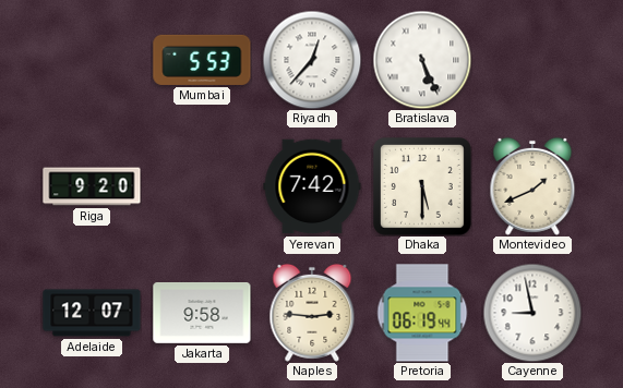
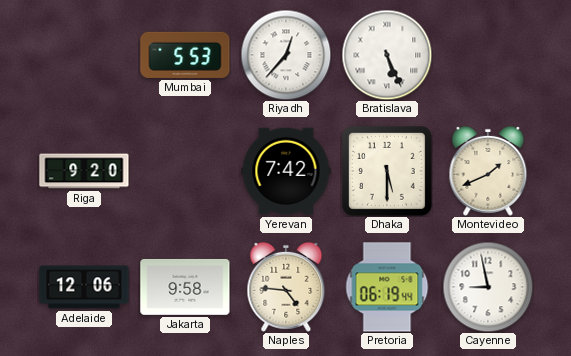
Adelaide: 12:07 -> 12:06 (84, 287)
Naples: 2:46 -> 4:46 (286, 287)
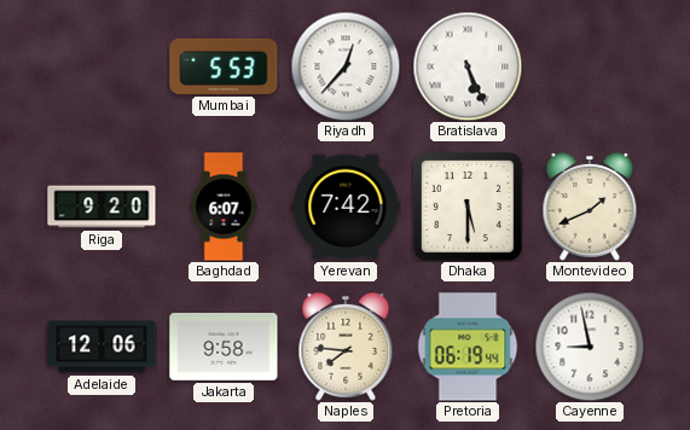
Baghdad: none -> 6:07 (224, 207)
Naples: 4:46 -> 7:46 (346, 347)
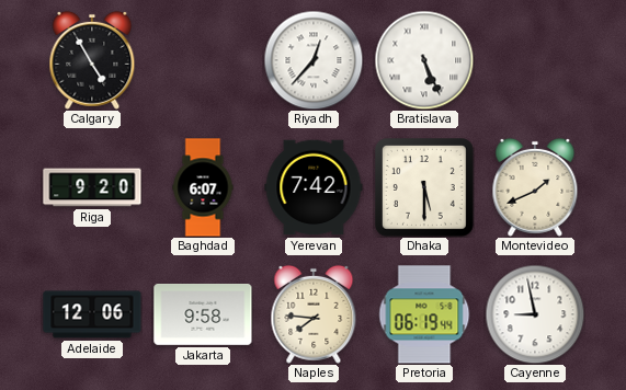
Calgary: none -> 4:55 (92, 60)
Mumbai: 5:53 -> none (224, 66)
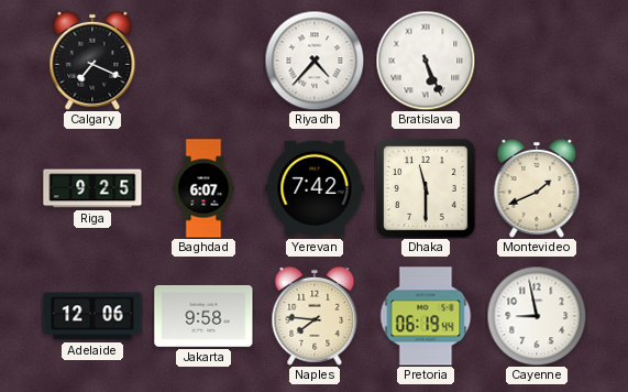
Calgary: 4:55 -> 7:19 (92, 61)
Riyadh: 12:37 -> 4:37 (315, 61)
Riga: 9:20 -> 9:25 (92, 188)
Dhaka: 5:30 -> 11:30 (427, 189)
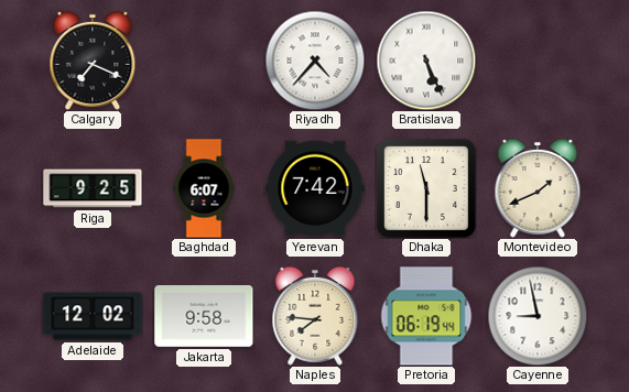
Adelaide: 12:06 -> 12:02 (93, 316)
